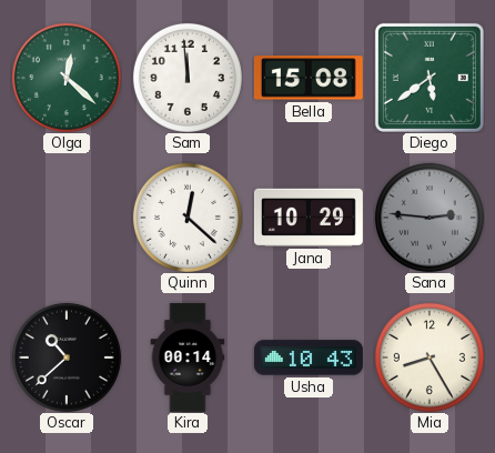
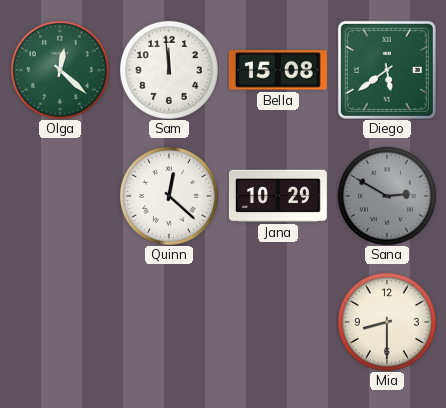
Sana: 2:46 -> 2:50 (387, 196)
Oscar: 10:38 -> none (67, 358)
Kira: 00:14 -> none (188, 358)
Usha: 10:43 -> none (309, 358)
Mia: 8:25 -> 8:30 (387, 322)
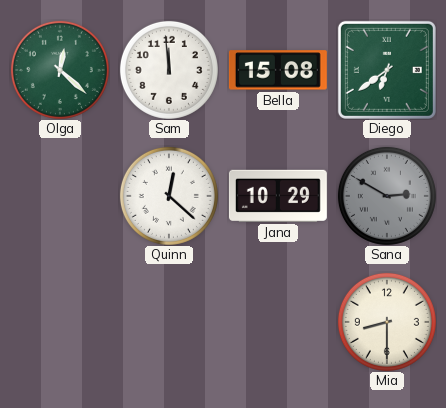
Diego: 5:39 -> 6:39 (387, 70)
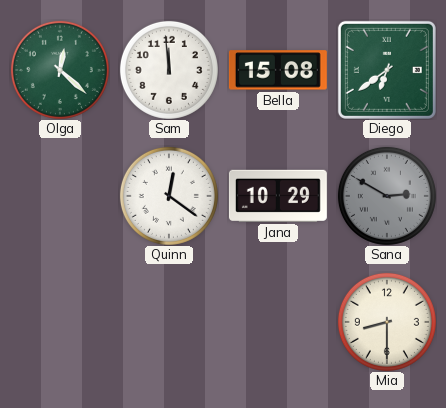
Quinn: 12:22 -> 12:21 (169, 196)
